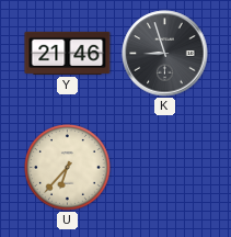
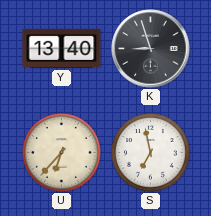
Y: 21:46 -> 13:40 (62, 48)
S: none -> 6:58 (151, 153)
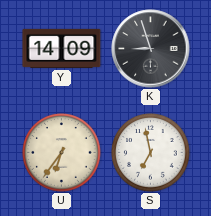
Y: 13:40 -> 14:09 (62, 48)
U: 6:37 -> 6:36 (62, 153)
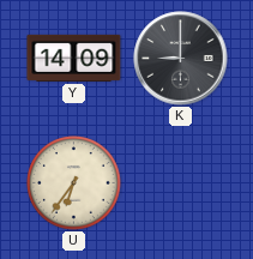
K: 8:57 -> 9:00 (181, 59)
S: 6:58 -> none (151, 153)
